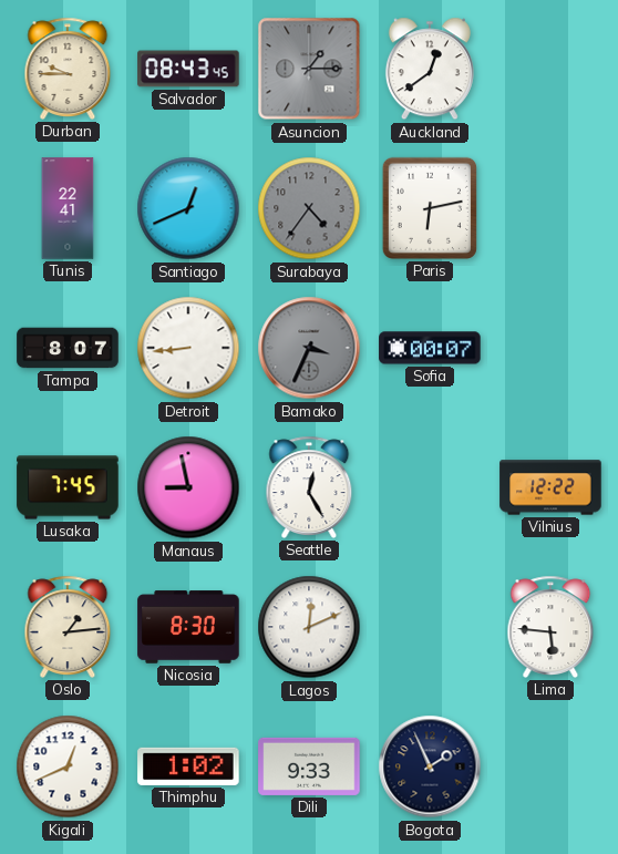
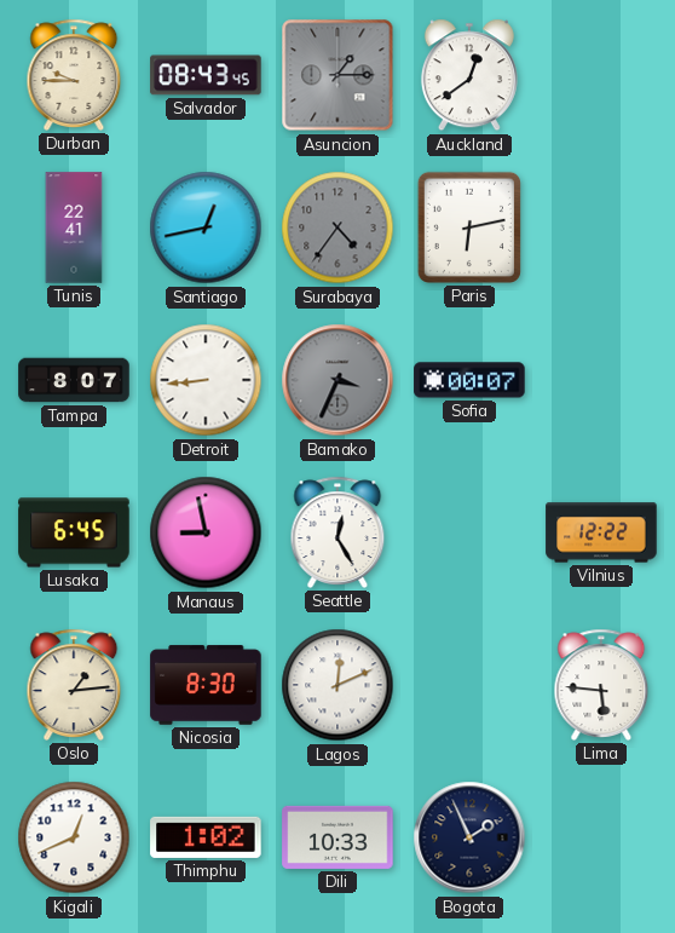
Santiago: 12:41 -> 12:43 (206, 228)
Lusaka: 7:45 -> 6:45 (74, 532)
Dili: 9:33 -> 10:33 (337, 837)
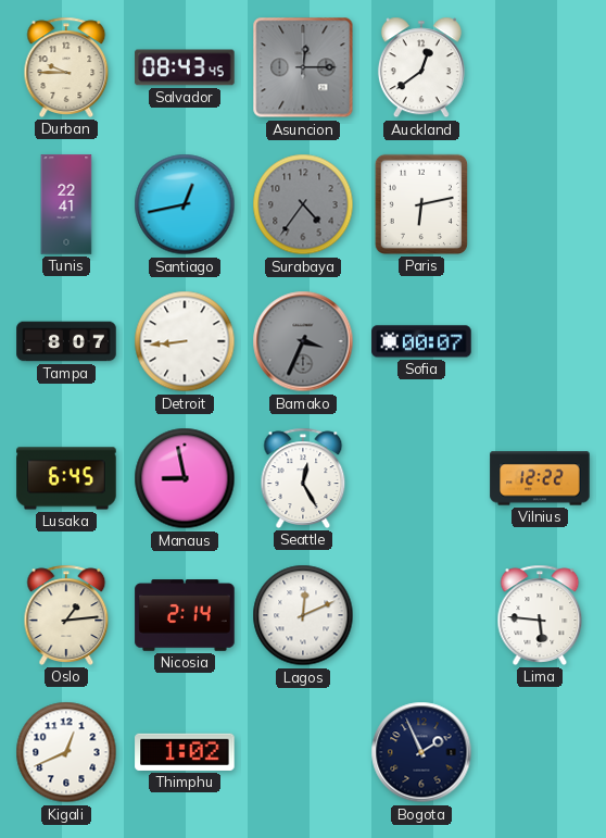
Asuncion: 1:15 -> 12:15 (303, 67)
Nicosia: 8:30 -> 2:14 (185, 615)
Dili: 10:33 -> none (337, 837)
